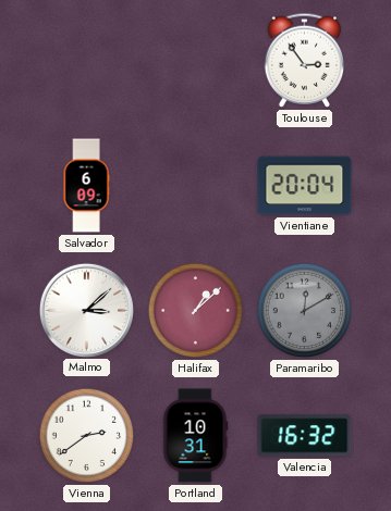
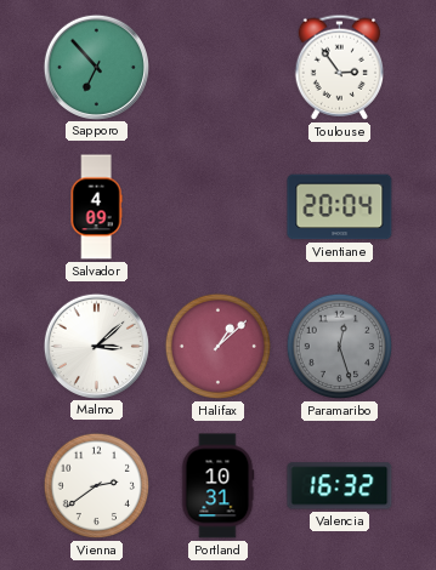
Sapporo: none -> 6:53 (96, 67)
Salvador: 6:09 -> 4:09 (96, 207)
Paramaribo: 12:10 -> 12:27 (340, 347)
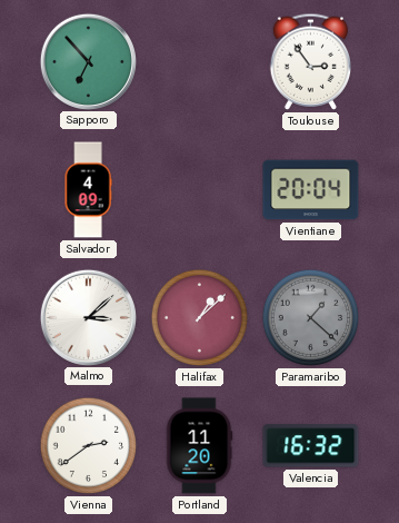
Paramaribo: 12:27 -> 1:22 (311, 318)
Portland: 10:31 -> 11:20 (199, 446)
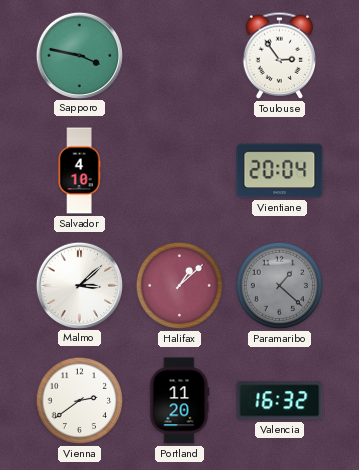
Sapporo: 6:53 -> 3:47 (79, 55)
Salvador: 4:09 -> 4:10 (79, 171)
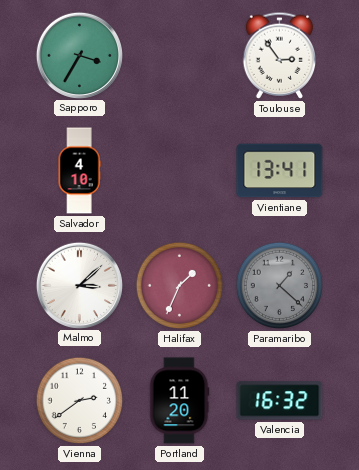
Sapporo: 3:47 -> 3:35 (79, 55)
Vientiane: 20:04 -> 13:41 (280, 171)
Halifax: 1:08 -> 1:34 (180, 286)
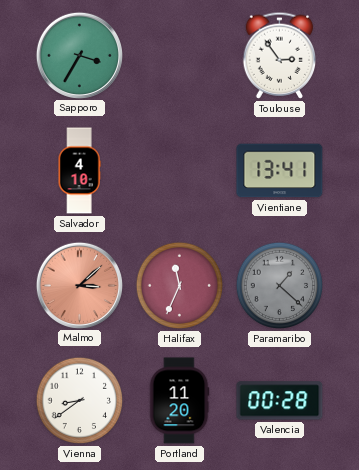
Malmo dial: white -> salmon (79, 285)
Halifax: 1:34 -> 11:34 (180, 286)
Vienna: 2:39 -> 8:39 (80, 401)
Valencia: 16:32 -> 00:28 (280, 401)
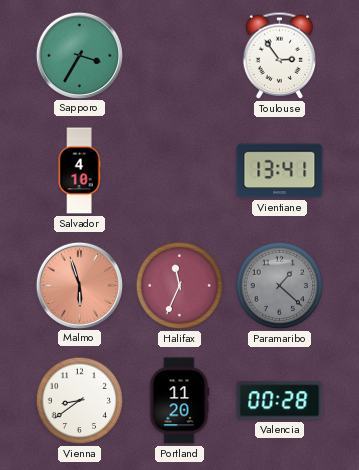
Malmo: 3:08 -> 5:57 (79, 285)
